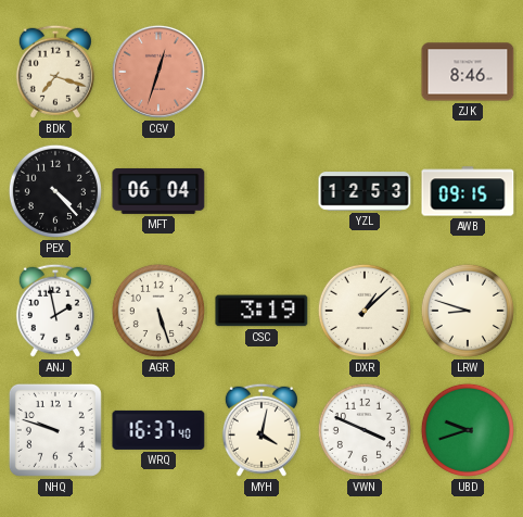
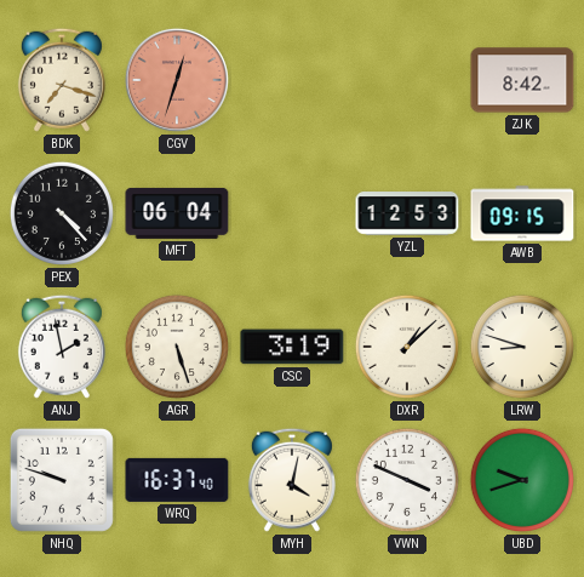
ZJK: 8:46 -> 8:42 (522, 80)
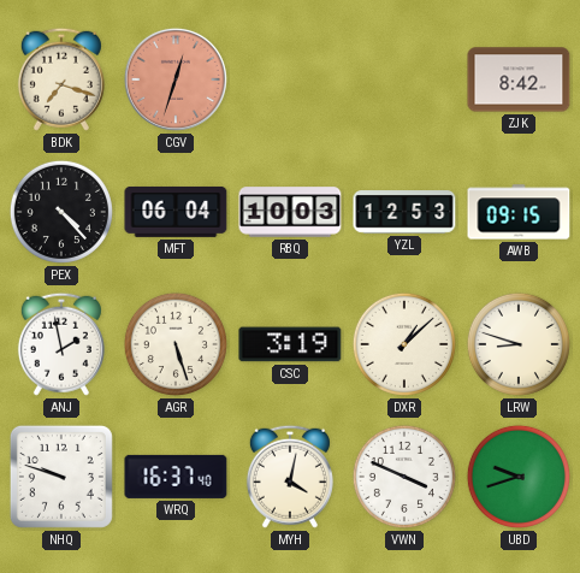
RBQ: none -> 10:03 (290, 212)
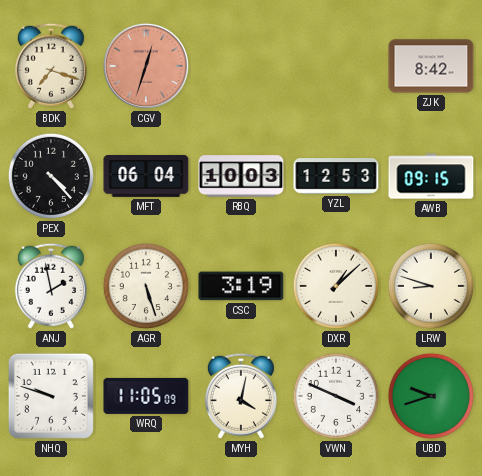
WRQ: 16:37 -> 11:05 (146, 396)
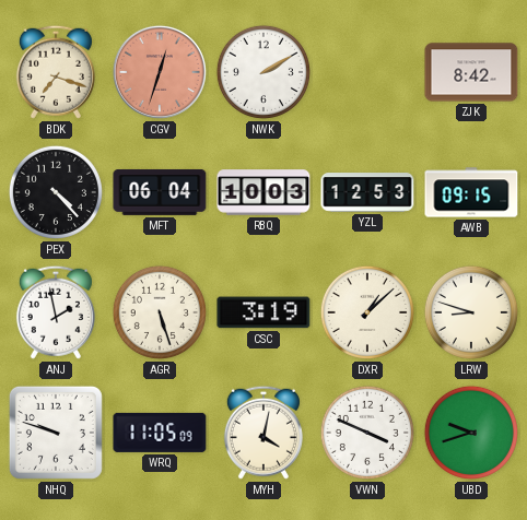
NWK: none -> 2:10 (263, 72)
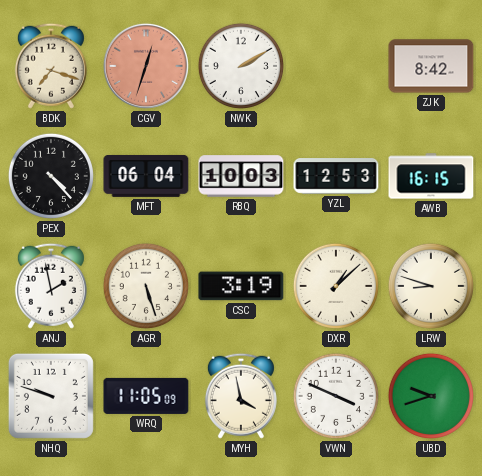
AWB: 09:15 -> 16:15 (431, 176)
MYH: 4:02 -> 3:58 (241, 396)
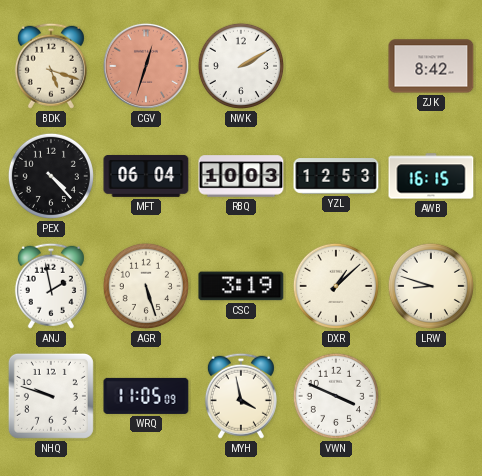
BDK: 7:18 -> 5:18 (51, 66)
UBD: 9:42 -> none (431, 396)
